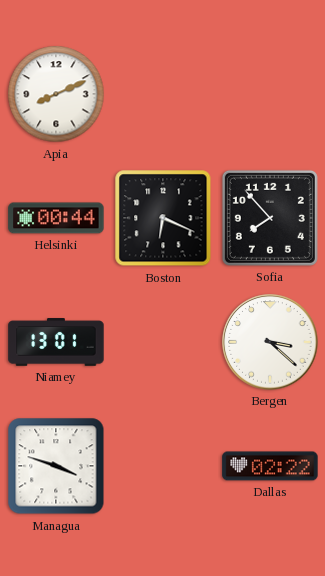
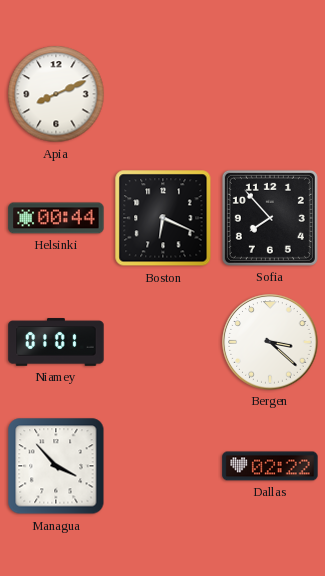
Niamey: 13:01 -> 01:01 (56, 342)
Managua: 3:48 -> 3:53 (56, 466)
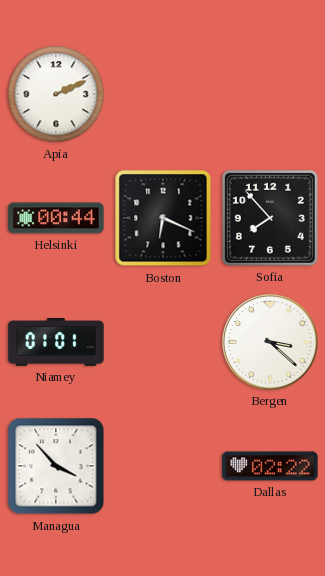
Apia: 8:11 -> 2:11 (56, 94)
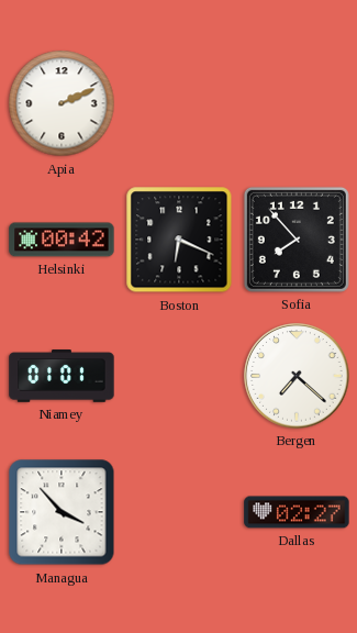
Helsinki: 00:44 -> 00:42 (62, 240)
Bergen: 3:22 -> 7:22 (297, 376)
Dallas: 02:22 -> 02:27 (297, 512)
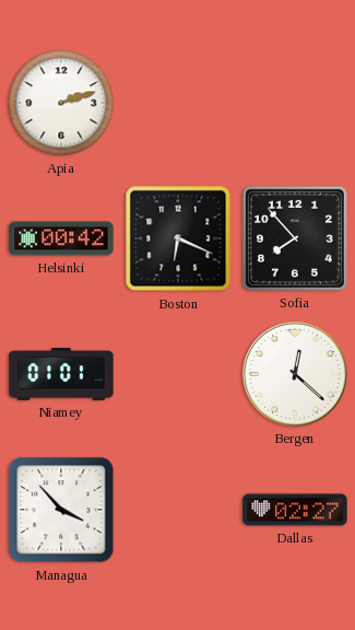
Apia: 2:11 -> 2:12 (61, 103)
Bergen: 7:22 -> 12:22 (295, 374)
